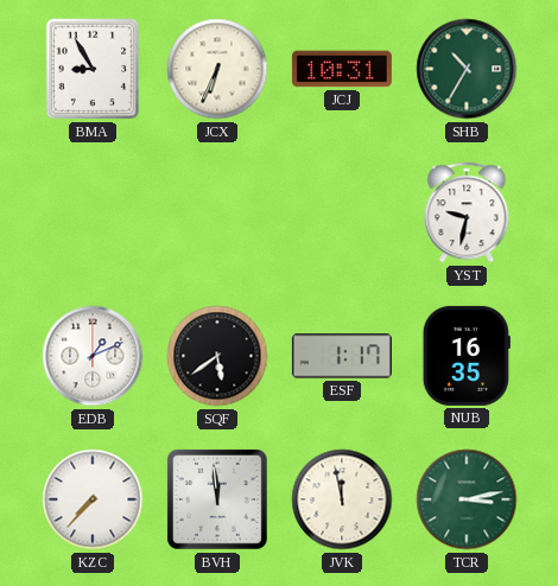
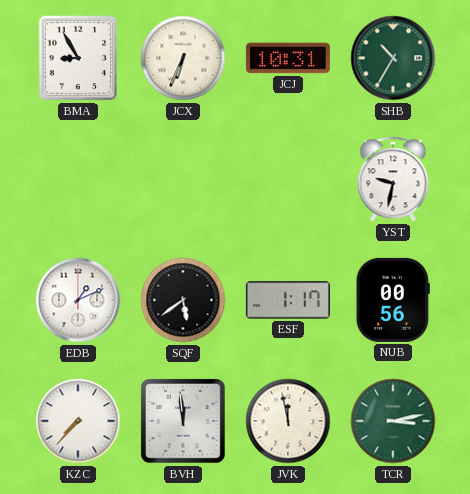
NUB: 16:35 -> 00:56 (393, 300)
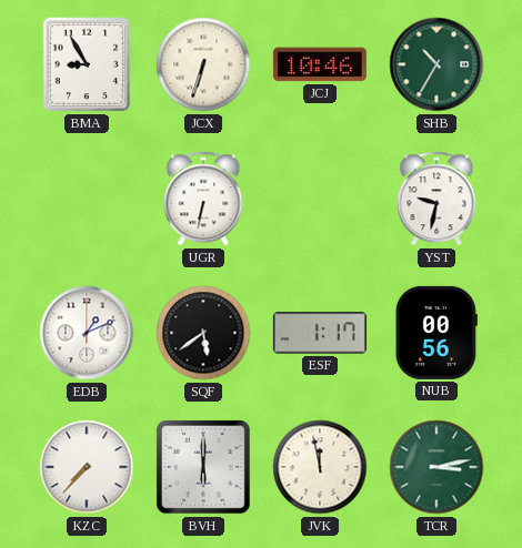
JCX: 6:34 -> 6:33 (203, 64)
JCJ: 10:31 -> 10:46 (320, 64)
UGR: none -> 6:32 (203, 199)
BVH: 11:59 -> 6:00 (204, 468)
